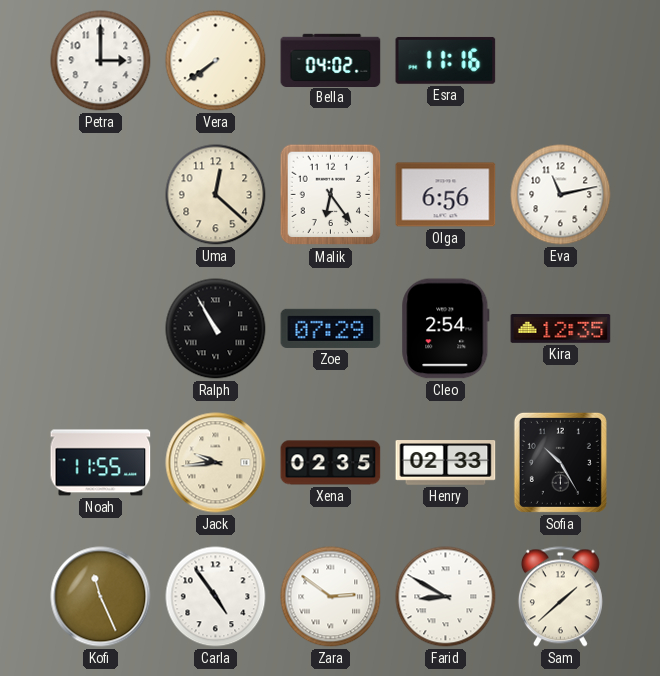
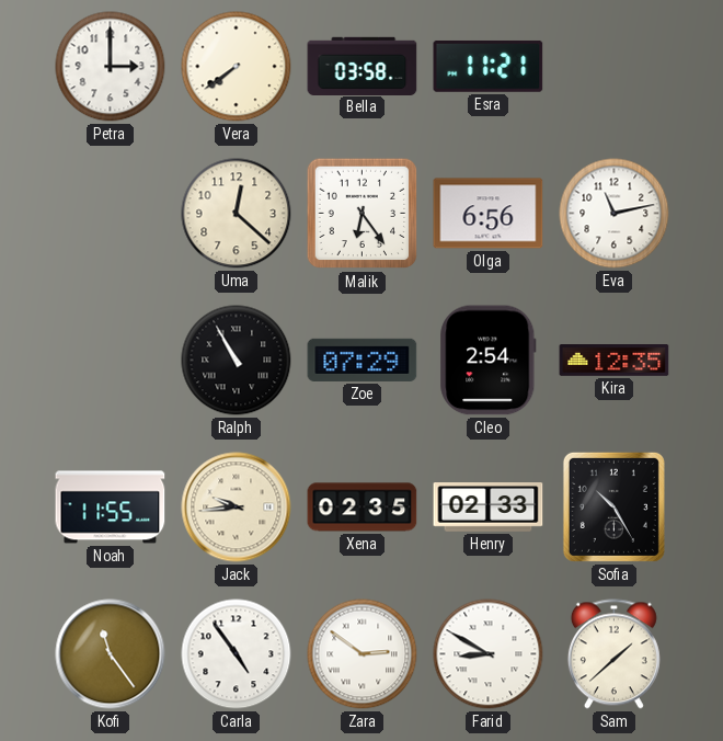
Bella: 04:02 -> 03:58 (363, 66)
Esra: 11:16 -> 11:21 (489, 66)
Kofi: 11:26 -> 11:24 (111, 654)
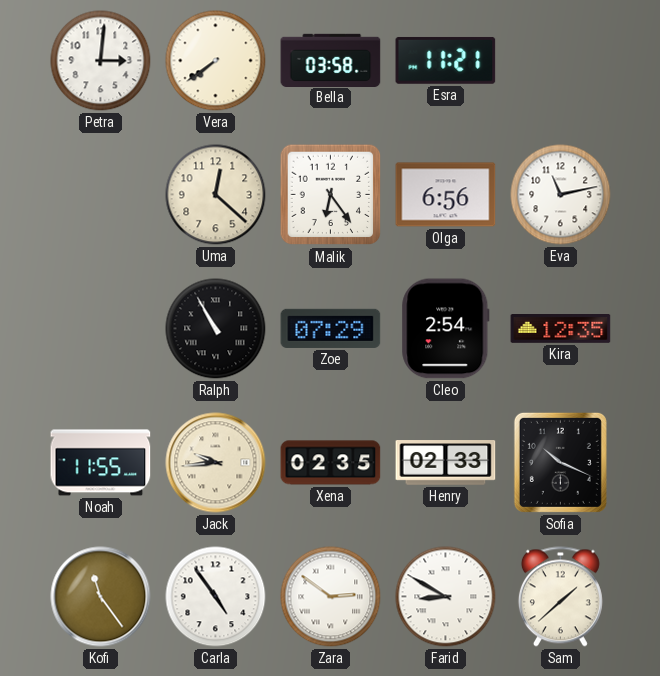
Petra: 3:00 -> 3:01 (101, 61)
Sofia: 10:25 -> 10:19 (560, 462)
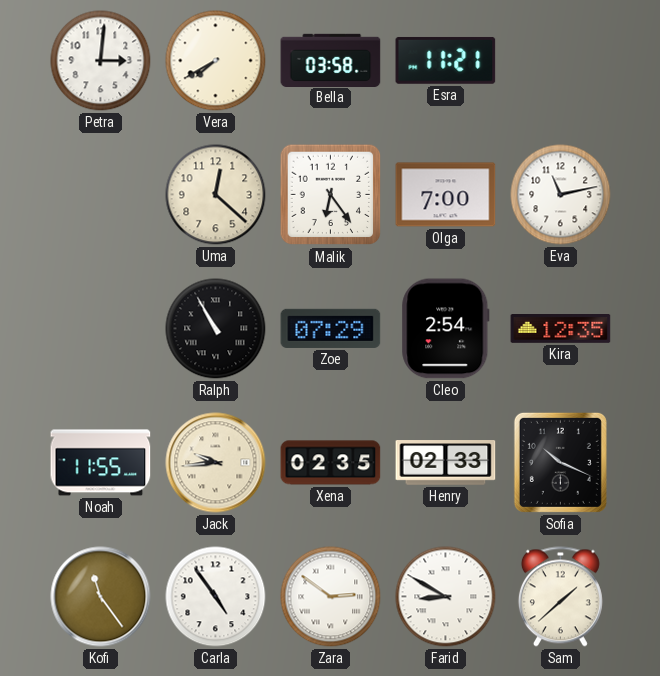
Vera: 7:39 -> 7:40 (216, 61)
Olga: 6:56 -> 7:00 (446, 195)
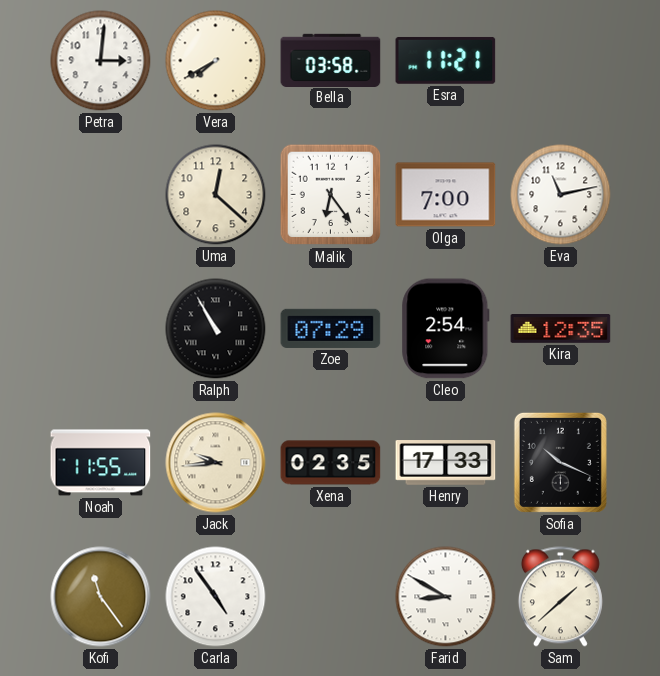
Henry: 02:33 -> 17:33 (446, 463)
Zara: 2:51 -> none (331, 597)
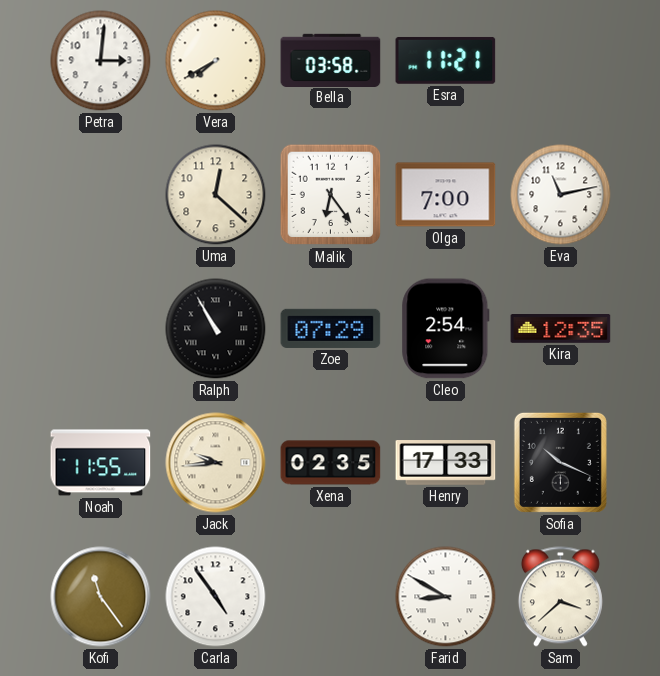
Sam: 1:38 -> 3:38 (560, 597)
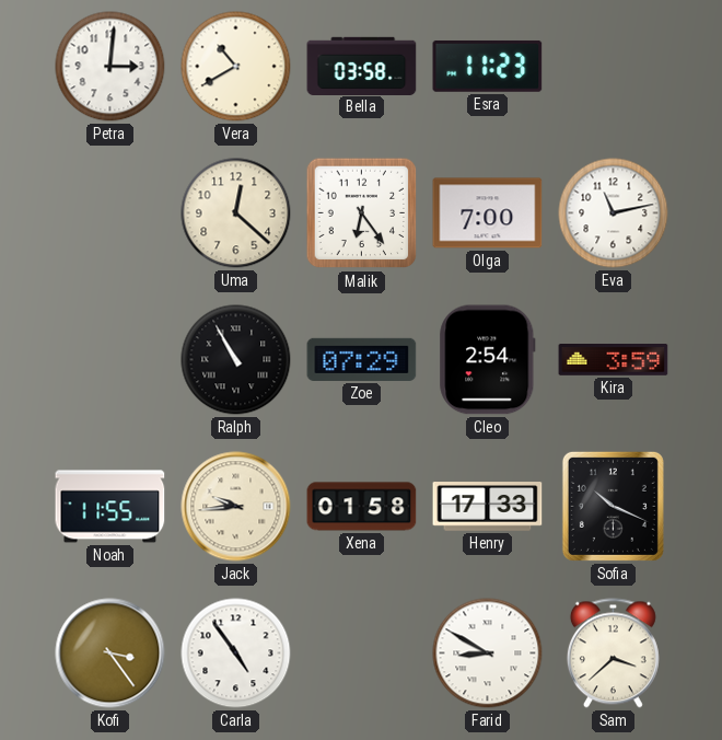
Vera: 7:40 -> 10:40 (236, 67)
Esra: 11:21 -> 11:23 (488, 66)
Kira: 12:35 -> 3:59 (614, 360)
Xena: 02:35 -> 01:58 (362, 507)
Kofi: 11:24 -> 3:24 (110, 654)
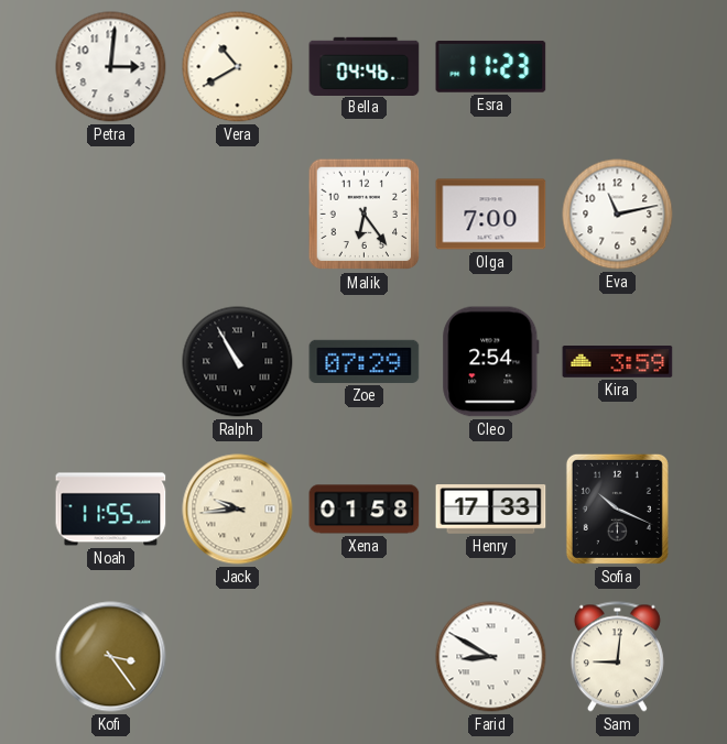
Bella: 03:58 -> 04:46 (365, 66)
Uma: 12:22 -> none (236, 213)
Carla: 4:54 -> none (236, 654)
Sam: 3:38 -> 9:01 (617, 657)
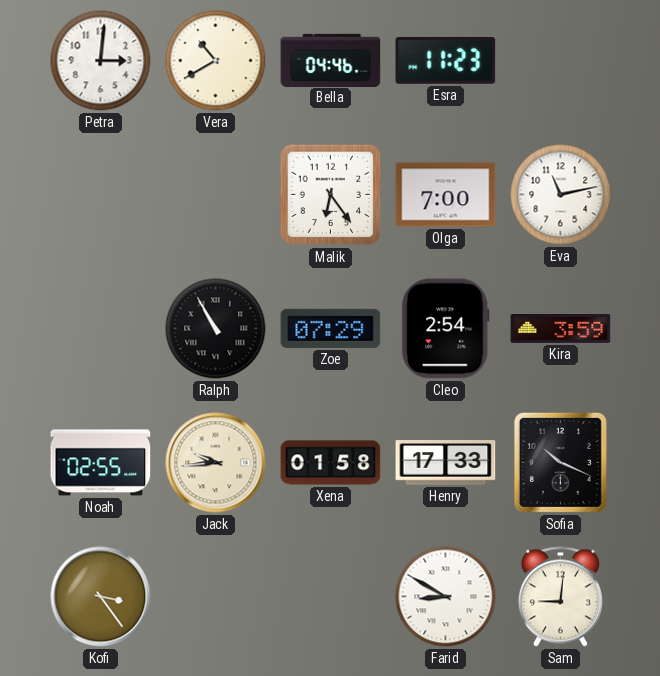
Noah: 11:55 -> 02:55 (101, 463)
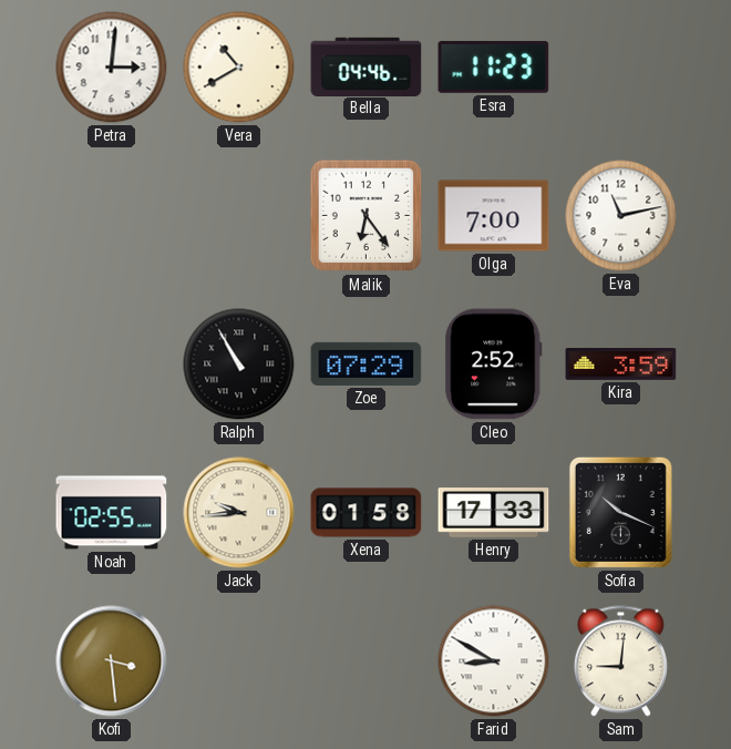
Cleo: 2:54 -> 2:52 (494, 365)
Kofi: 3:24 -> 3:29 (112, 661)
